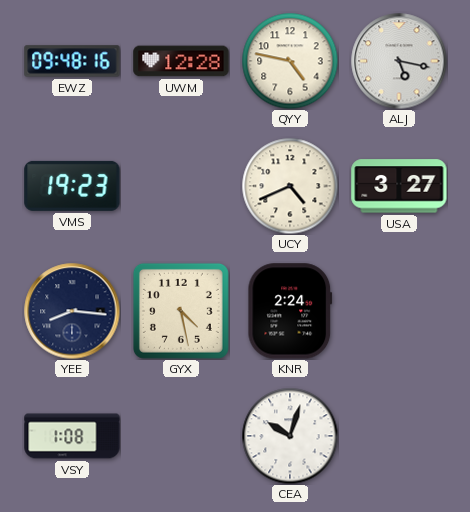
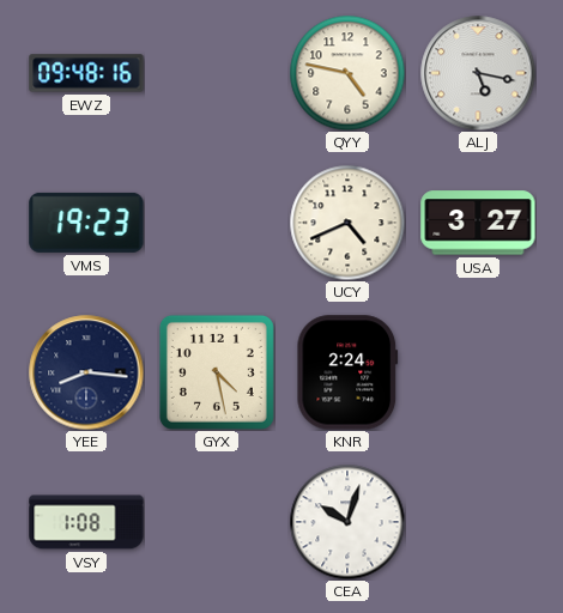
UWM: 12:28 -> none (181, 61)
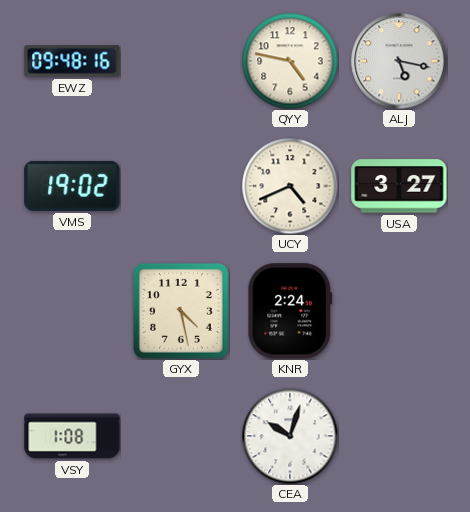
VMS: 19:23 -> 19:02 (72, 186)
YEE: 8:16 -> none (86, 372)
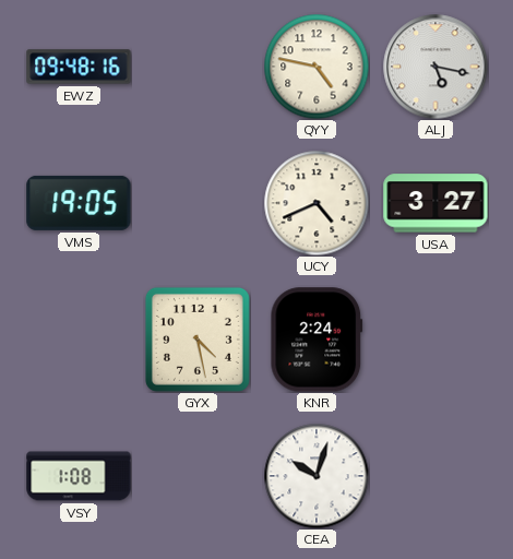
VMS: 19:02 -> 19:05 (79, 203)
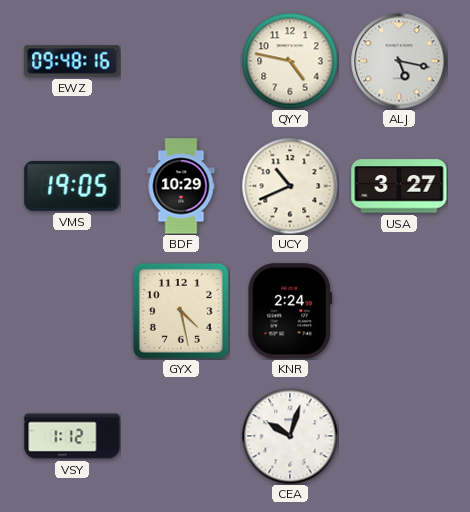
BDF: none -> 10:29 (181, 186)
UCY: 4:41 -> 10:41 (290, 186)
VSY: 1:08 -> 1:12 (72, 436)
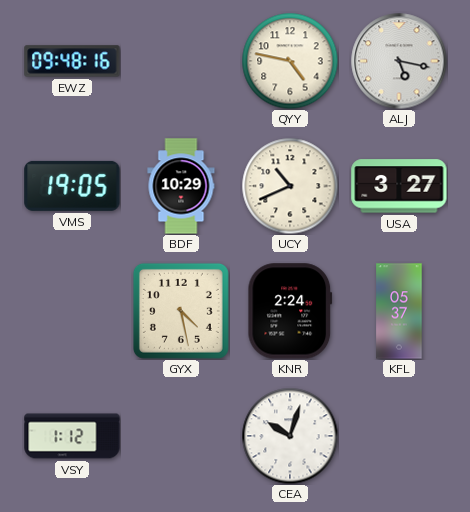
KFL: none -> 05:37 (399, 311)
